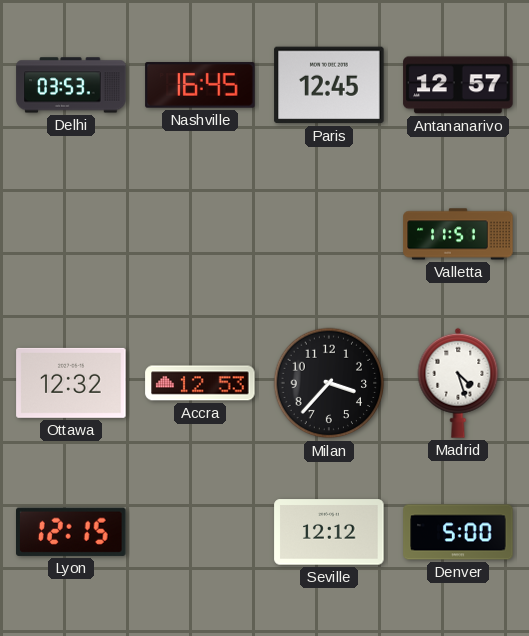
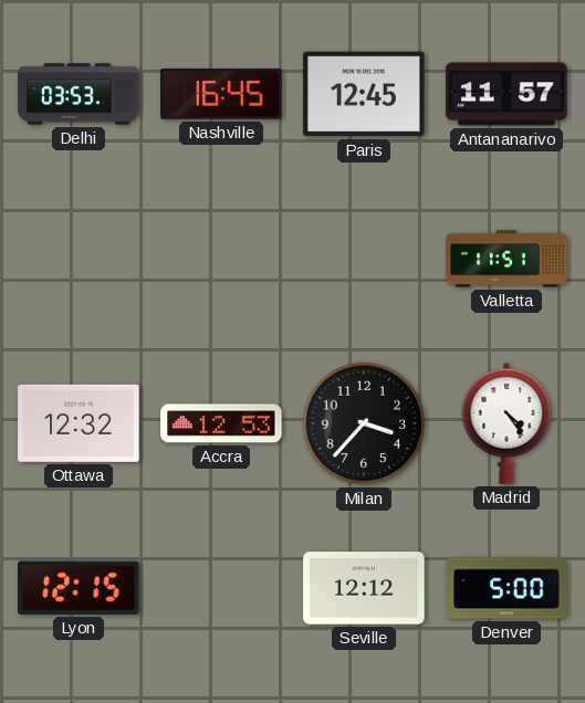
Antananarivo: 12:57 -> 11:57 (506, 94)
Madrid: 4:27 -> 4:24 (506, 423)
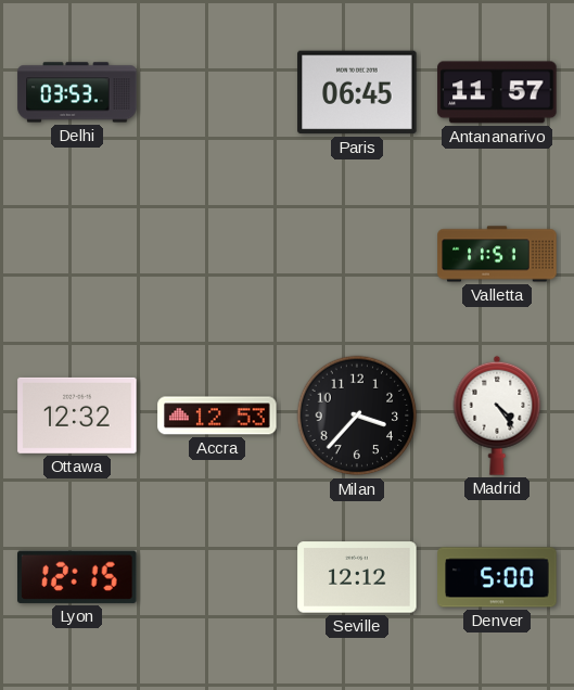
Nashville: 16:45 -> none (221, 94)
Paris: 12:45 -> 06:45 (357, 92)
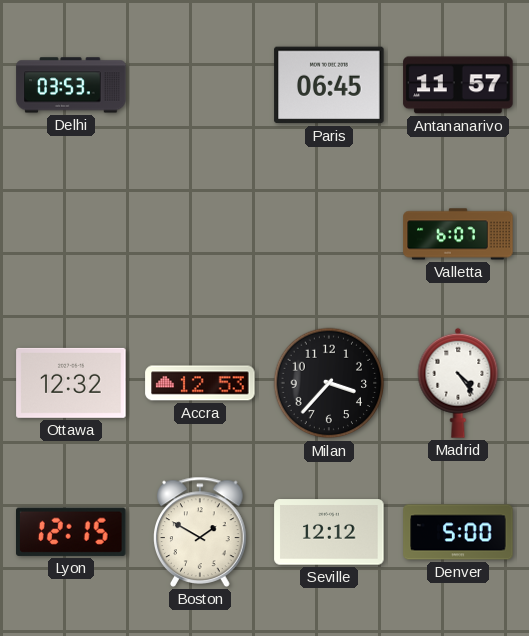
Valletta: 11:51 -> 6:07 (458, 234)
Boston: none -> 1:50 (200, 532)
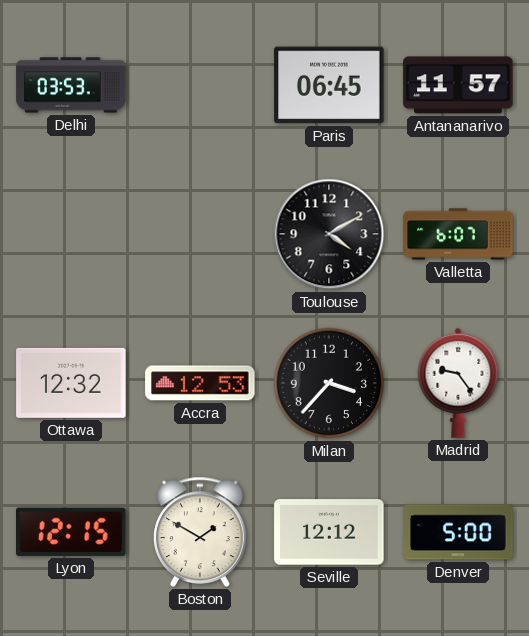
Toulouse: none -> 4:10 (329, 234)
Madrid: 4:24 -> 9:24 (458, 383)
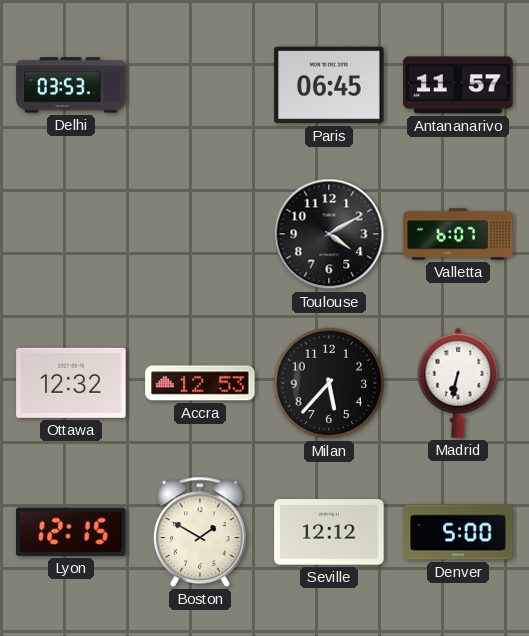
Milan: 3:37 -> 5:37 (329, 383)
Madrid: 9:24 -> 6:32 (458, 383)
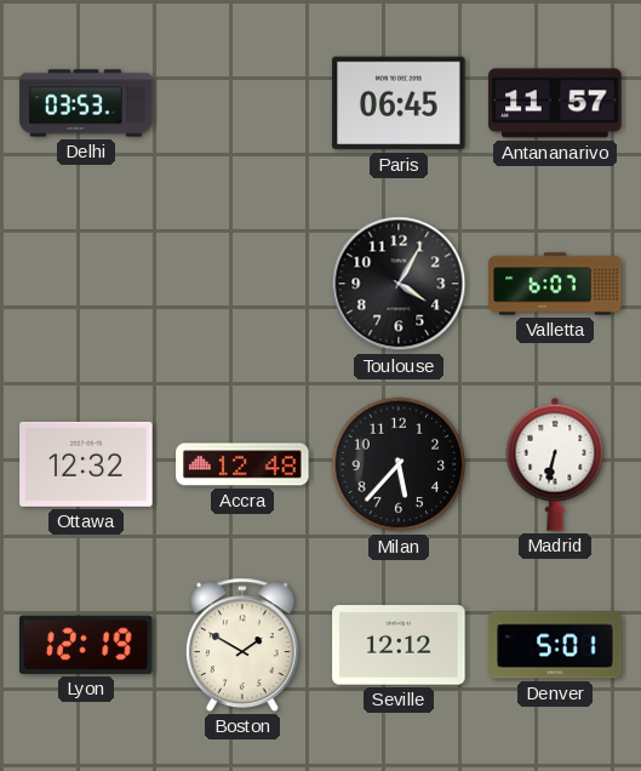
Toulouse: 4:10 -> 4:05 (399, 284)
Accra: 12:53 -> 12:48 (242, 464)
Lyon: 12:15 -> 12:19 (87, 645)
Denver: 5:00 -> 5:01 (555, 645)
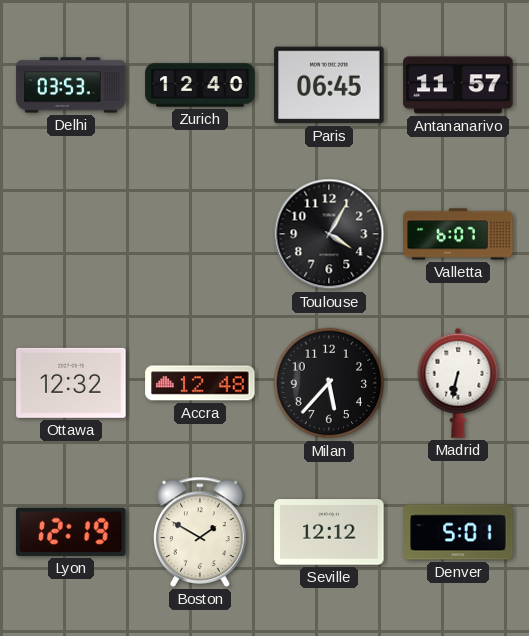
Zurich: none -> 12:40 (200, 85)
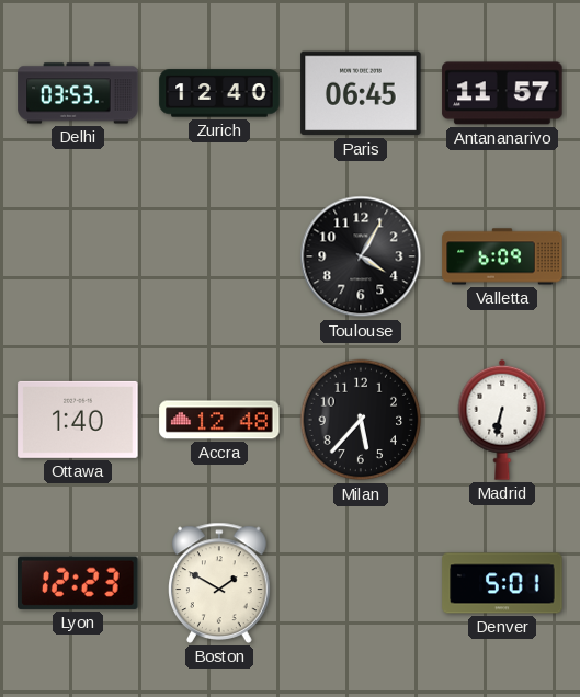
Valletta: 6:07 -> 6:09 (502, 256)
Ottawa: 12:32 -> 1:40 (78, 420)
Lyon: 12:19 -> 12:23 (79, 583)
Seville: 12:12 -> none (329, 532)
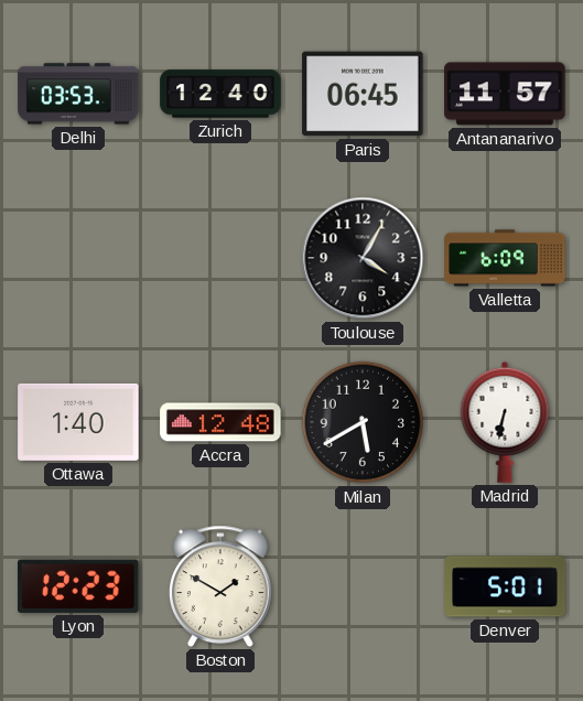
Milan: 5:37 -> 5:40 (363, 422)
